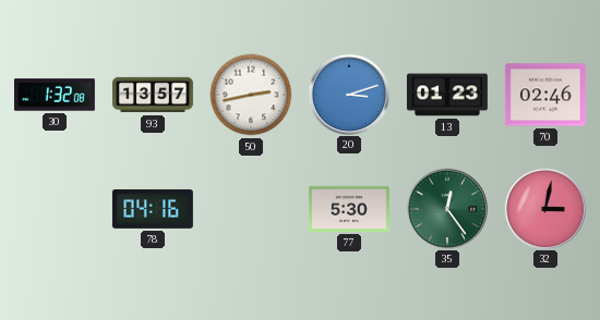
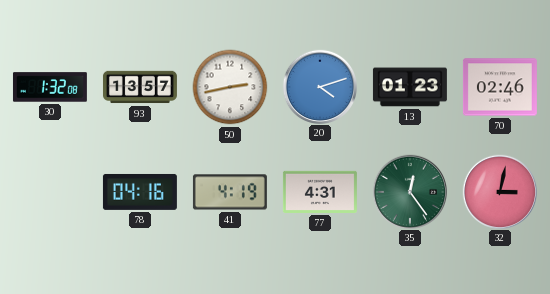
20: 3:12 -> 4:12 (319, 86)
41: none -> 4:19 (230, 192)
77: 5:30 -> 4:31 (320, 192)
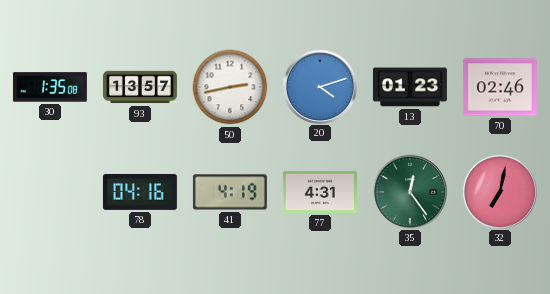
30: 1:32 -> 1:35 (50, 87)
32: 3:02 -> 7:02 (499, 191)
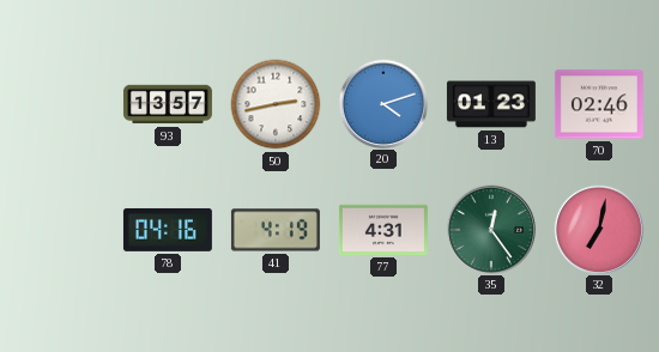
30: 1:35 -> none (50, 87)
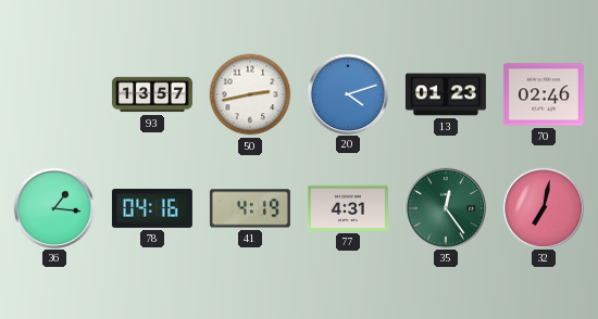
36: none -> 1:16 (53, 207)
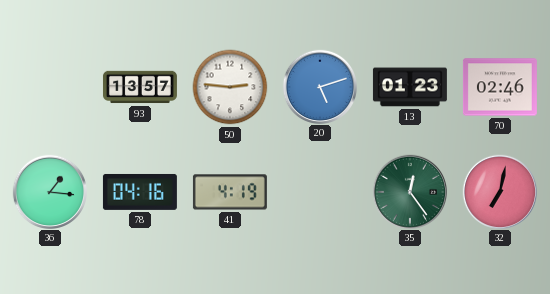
50: 2:43 -> 2:46 (230, 87)
20: 4:12 -> 5:12 (319, 86)
77: 4:31 -> none (348, 208)
